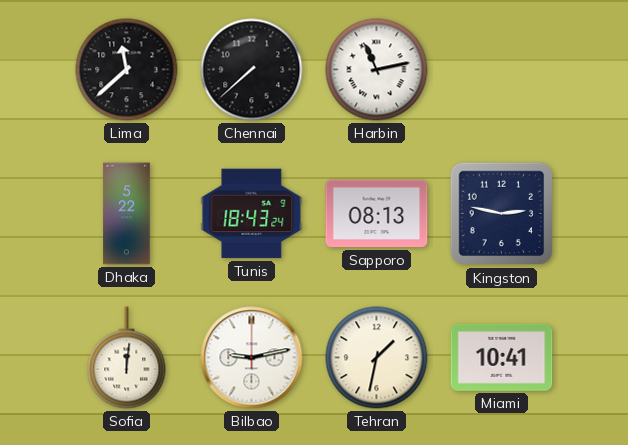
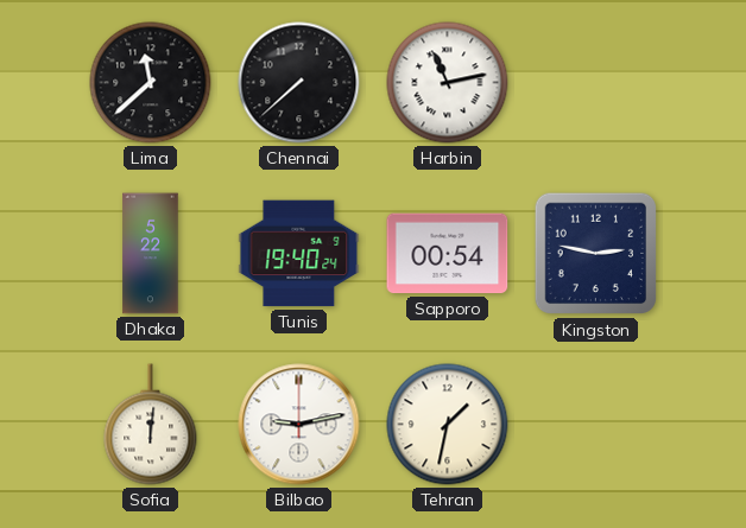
Tunis: 18:43 -> 19:40 (299, 254)
Sapporo: 08:13 -> 00:54 (448, 254)
Miami: 10:41 -> none (502, 357)
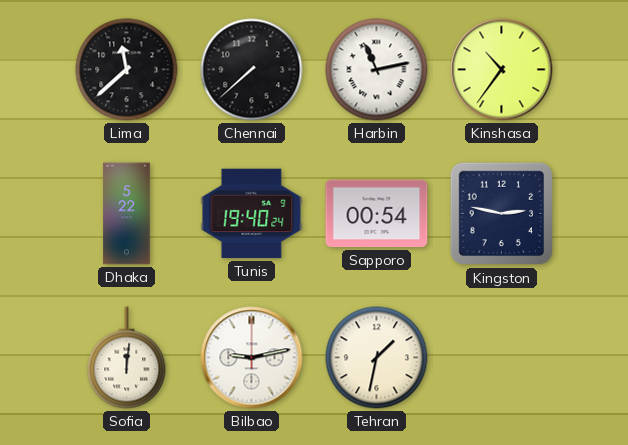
Kinshasa: none -> 10:36 (502, 70)
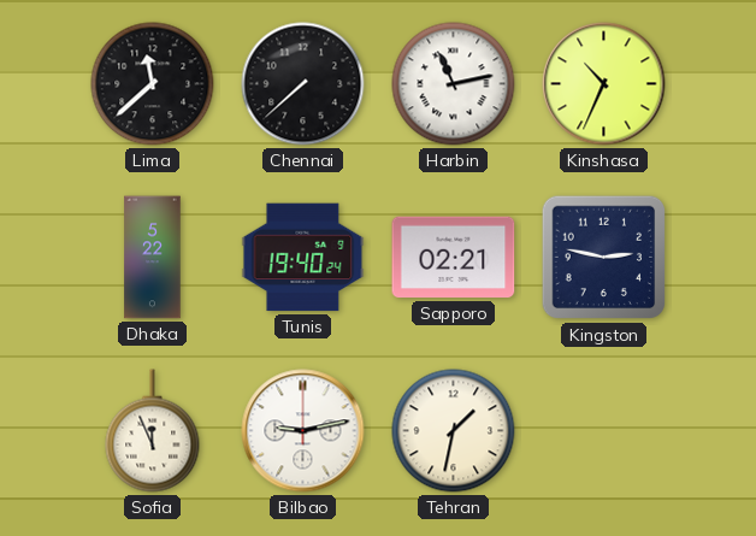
Kinshasa: 10:36 -> 10:34 (604, 84)
Sapporo: 00:54 -> 02:21 (454, 258)
Sofia: 12:01 -> 11:56 (153, 431)
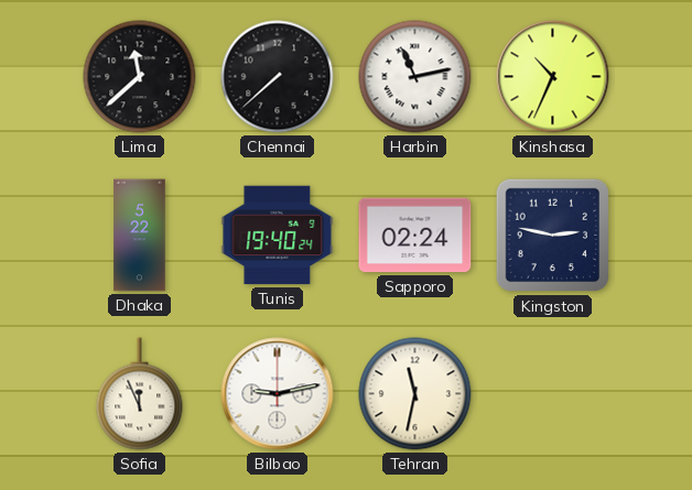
Sapporo: 02:21 -> 02:24 (415, 236)
Tehran: 1:32 -> 11:32 (415, 394)
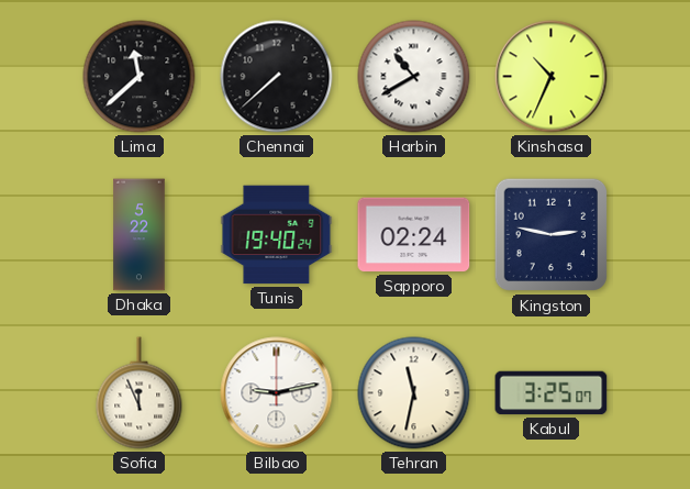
Harbin: 11:13 -> 10:40 (414, 77)
Kabul: none -> 3:25 (552, 393)
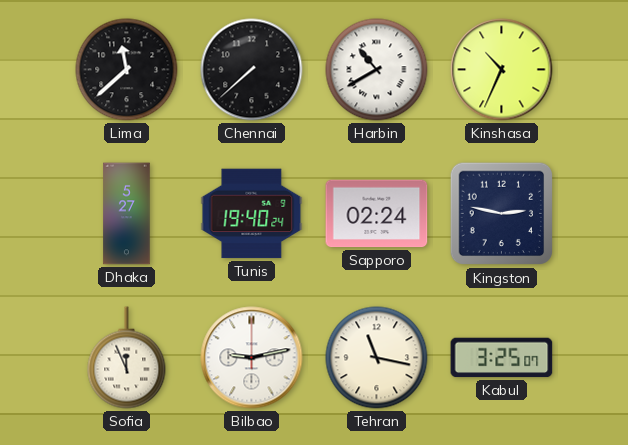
Dhaka: 5:22 -> 5:27 (127, 214)
Tehran: 11:32 -> 11:17 (377, 358)
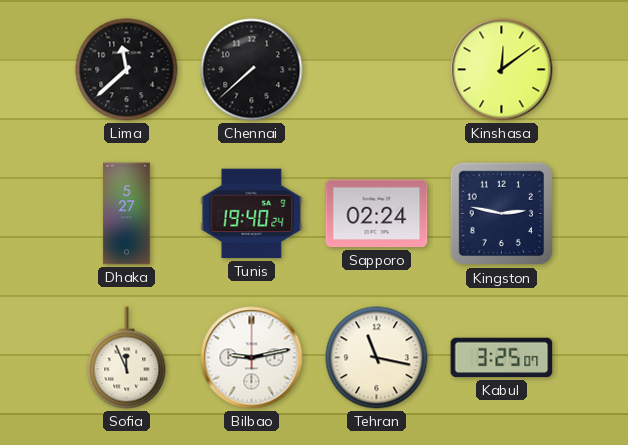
Harbin: 10:40 -> none (377, 70)
Kinshasa: 10:34 -> 12:09 (502, 70)
